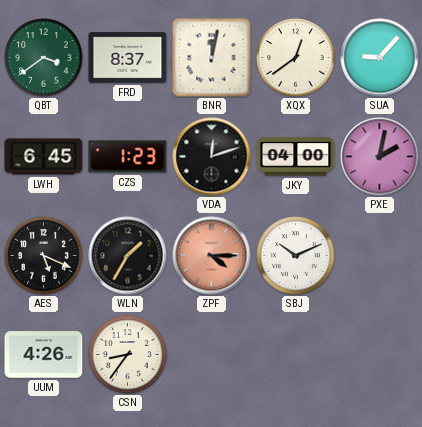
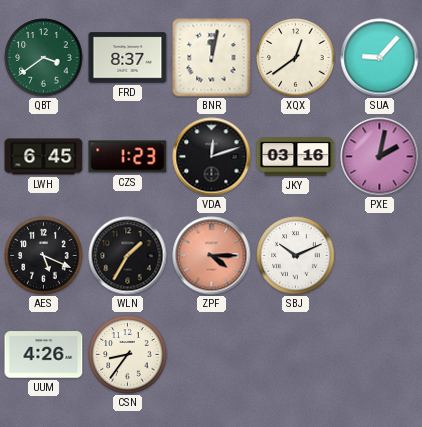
JKY: 04:00 -> 03:16 (296, 157)
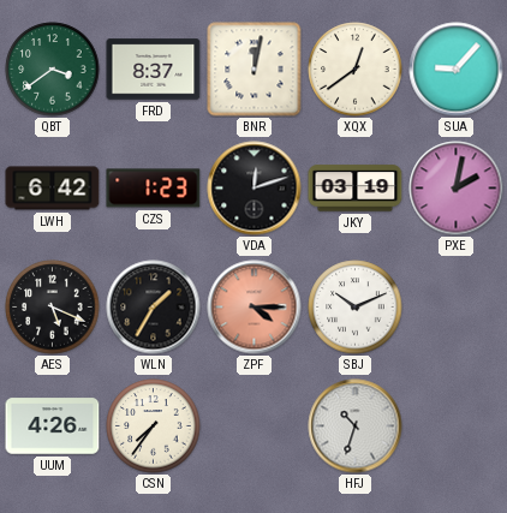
LWH: 6:45 -> 6:42 (53, 189)
JKY: 03:16 -> 03:19 (356, 189)
CSN: 8:36 -> 7:36 (154, 426)
HFJ: none -> 10:33 (356, 426)
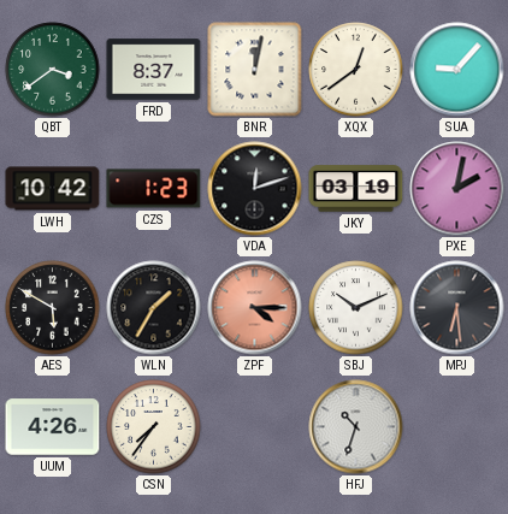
LWH: 6:42 -> 10:42 (53, 189)
AES: 5:19 -> 5:50 (53, 308)
MPJ: none -> 6:29 (457, 308)
